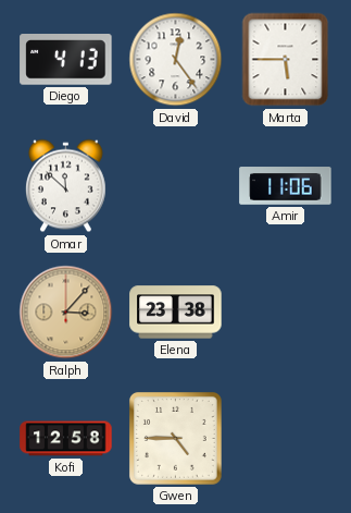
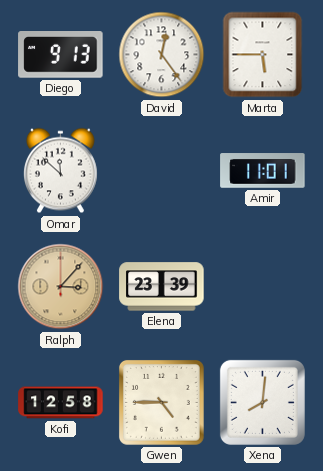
Diego: 4:13 -> 9:13 (61, 55)
Amir: 11:06 -> 11:01 (263, 171)
Elena: 23:38 -> 23:39 (162, 287)
Xena: none -> 8:01 (262, 402)
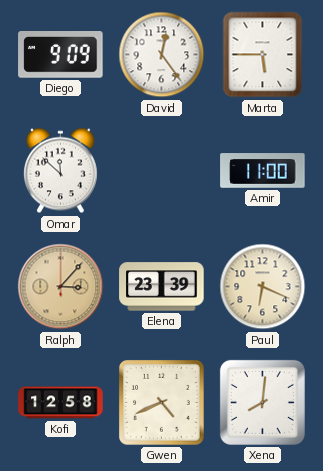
Diego: 9:13 -> 9:09 (61, 55)
Amir: 11:01 -> 11:00 (263, 171)
Paul: none -> 6:19 (263, 287)
Gwen: 4:45 -> 4:41 (161, 402)
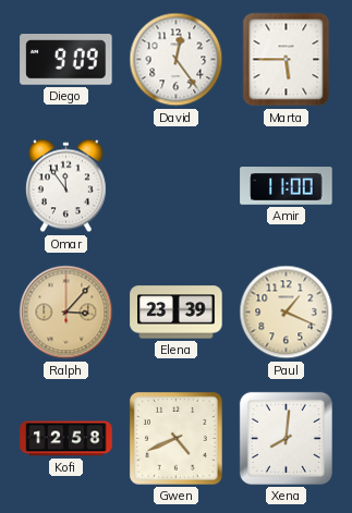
Omar: 11:52 -> 11:54 (65, 186)
Paul: 6:19 -> 1:19 (287, 313)
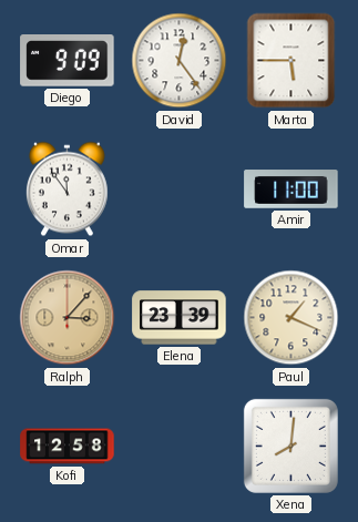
Gwen: 4:41 -> none (175, 438)
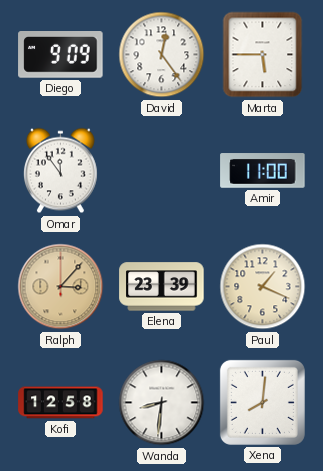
Wanda: none -> 8:31 (162, 403)
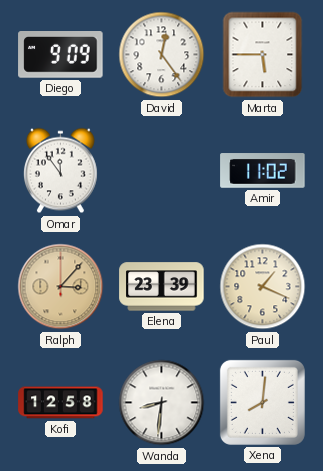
Amir: 11:00 -> 11:02 (263, 171)
